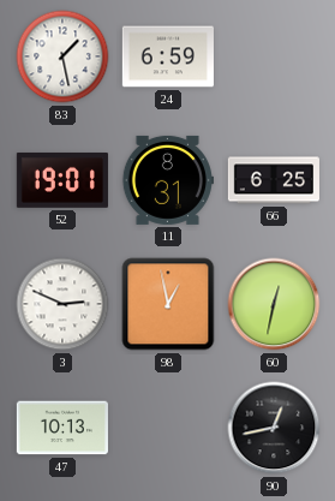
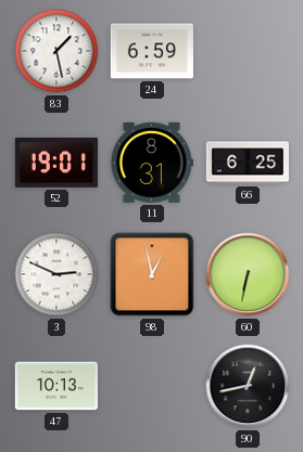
60: 12:32 -> 6:32 (248, 274)
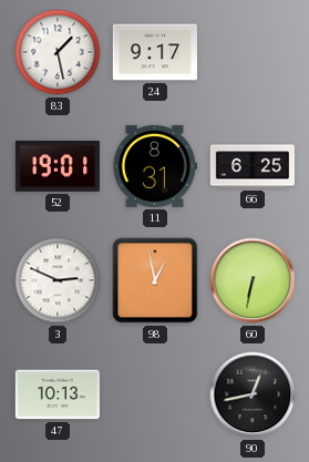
24: 6:59 -> 9:17 (155, 52)
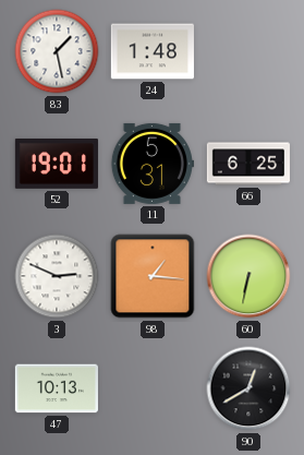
24: 9:17 -> 1:48 (153, 51)
11: 8:31 -> 5:31 (151, 164)
98: 12:58 -> 1:16 (153, 276)
90: 12:43 -> 12:40 (248, 388)
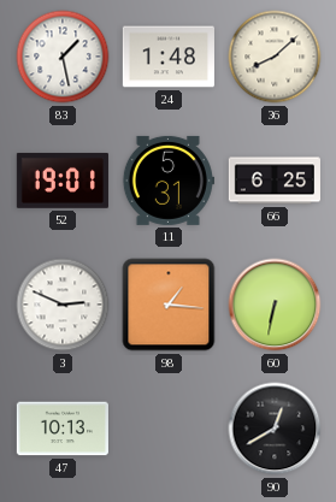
36: none -> 8:08 (275, 57)
